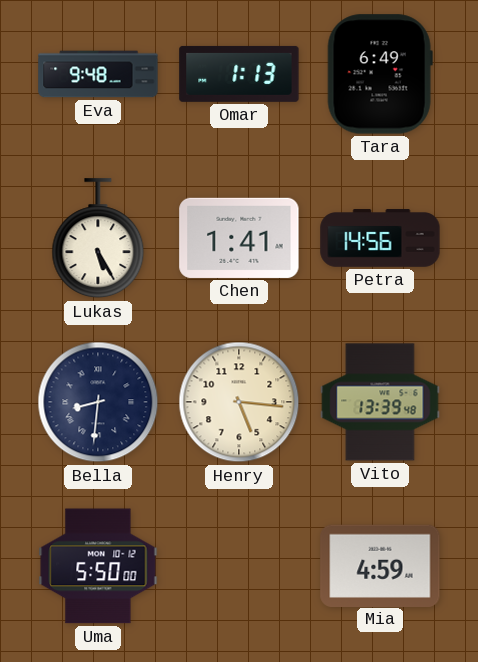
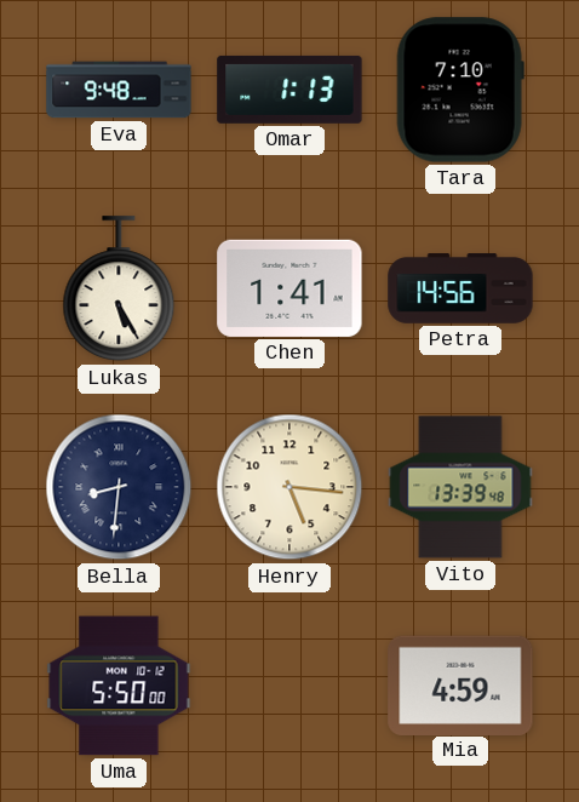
Tara: 6:49 -> 7:10 (460, 90)
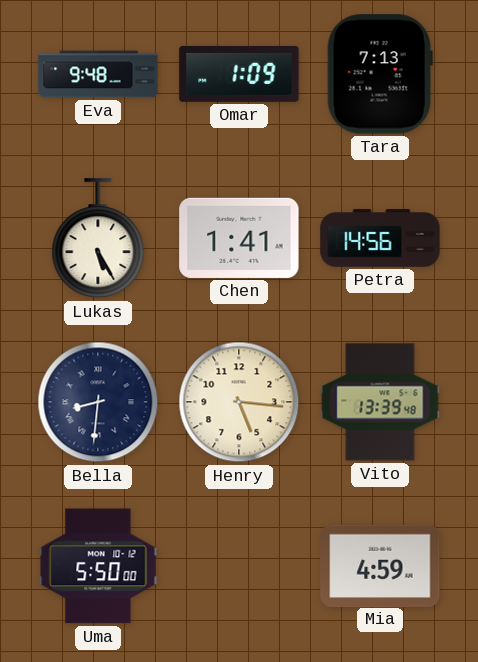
Omar: 1:13 -> 1:09 (239, 74)
Tara: 7:10 -> 7:13 (380, 74)
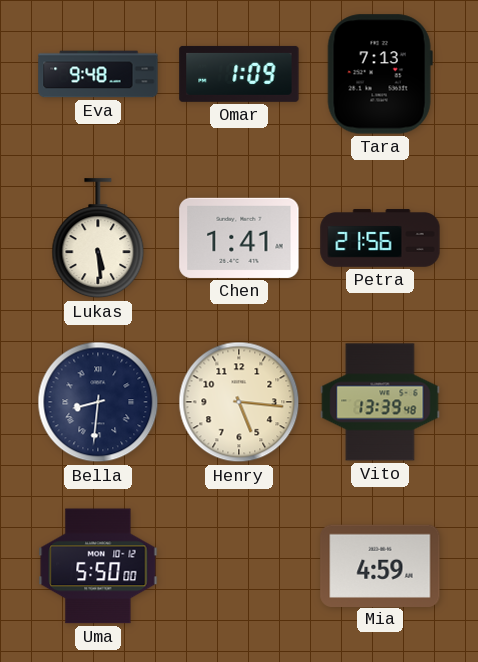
Lukas: 5:25 -> 5:29 (98, 239)
Petra: 14:56 -> 21:56 (380, 238)
